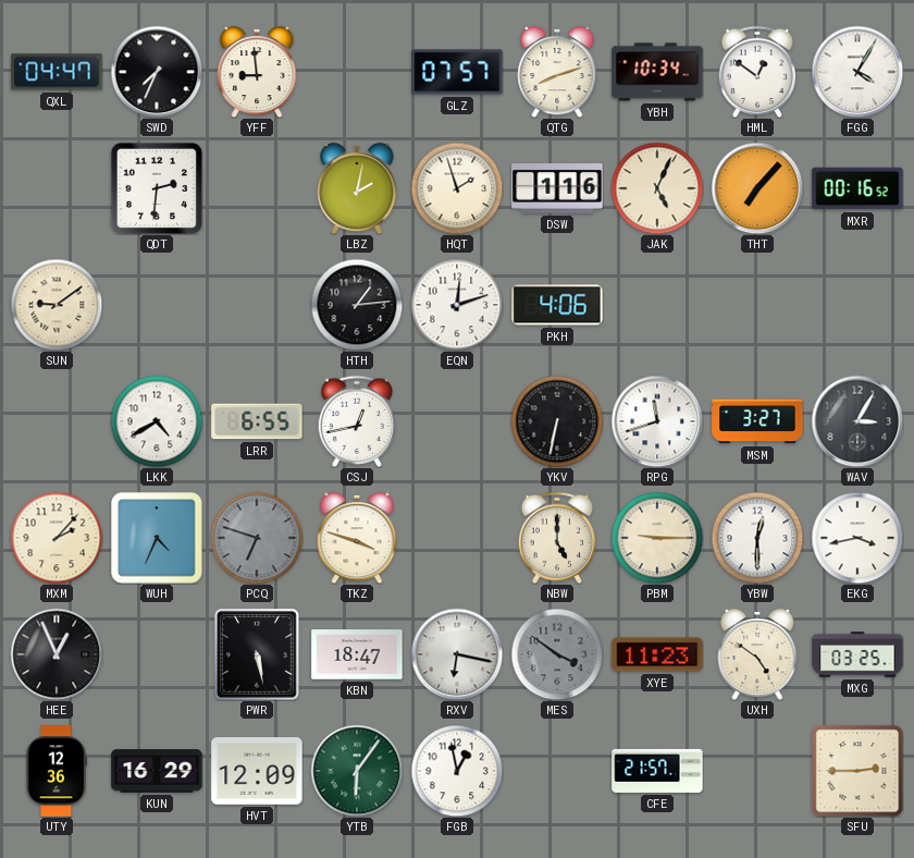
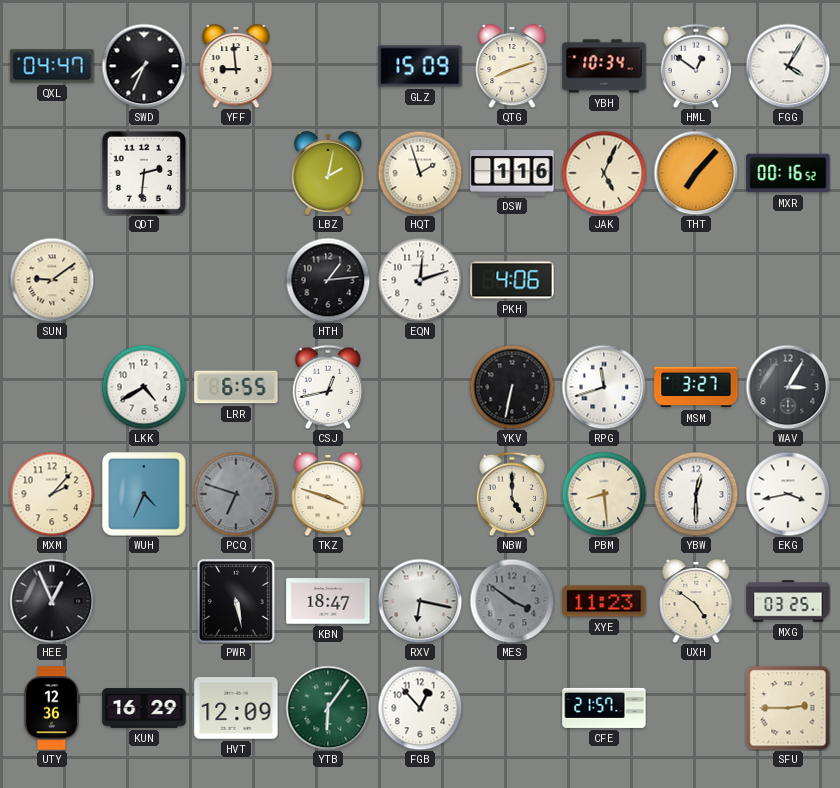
GLZ: 07:57 -> 15:09 (420, 66)
PBM: 9:15 -> 8:29 (604, 494)
FGB: 12:58 -> 12:53 (420, 708)
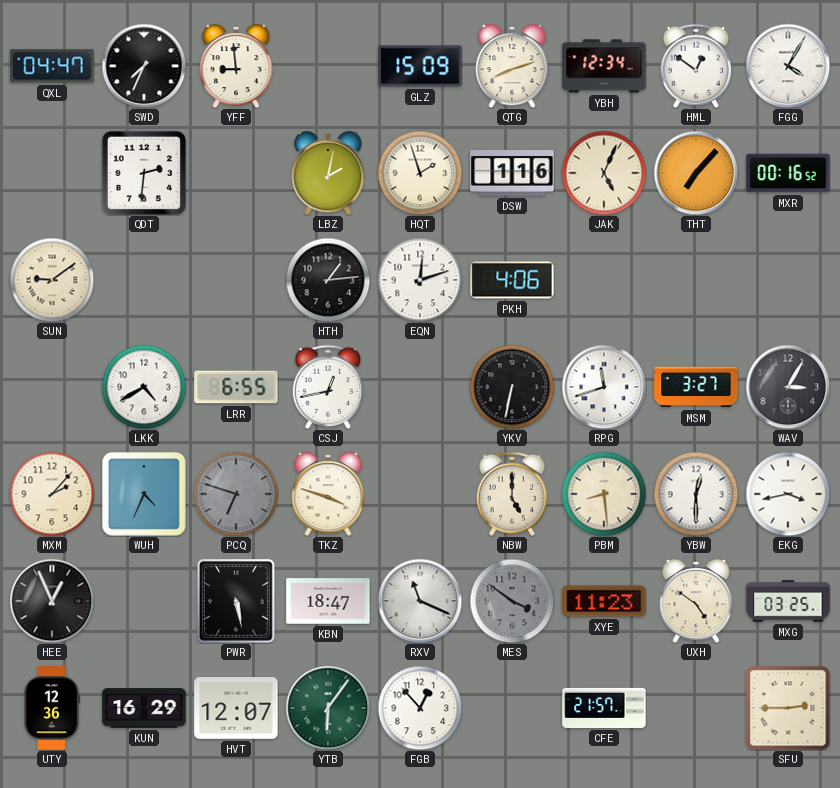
YBH: 10:34 -> 12:34 (604, 66)
RXV: 6:17 -> 11:19 (420, 601)
HVT: 12:09 -> 12:07 (236, 709)
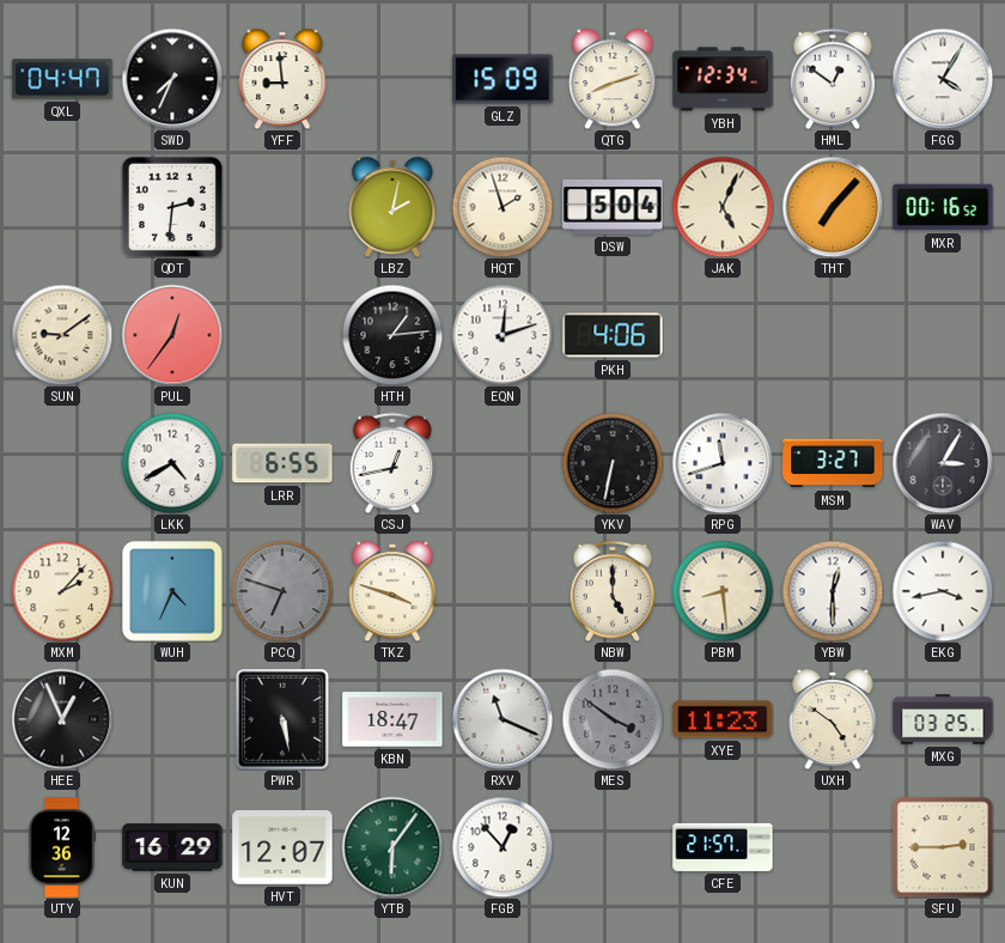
DSW: 1:16 -> 5:04 (613, 207)
PUL: none -> 12:36 (172, 335)
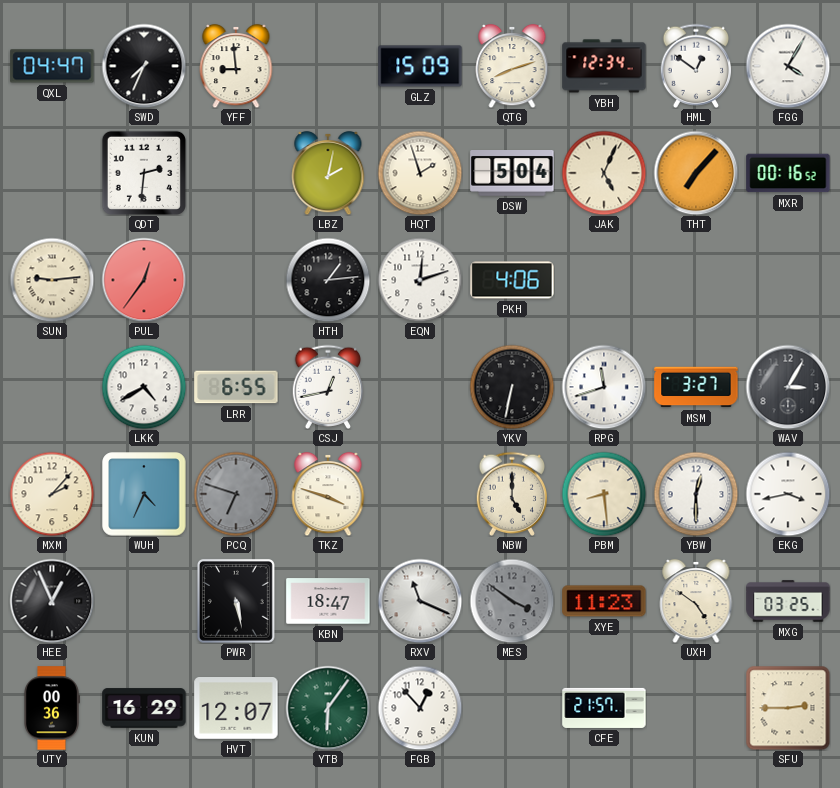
SUN: 9:09 -> 9:14 (52, 280)
UTY: 12:36 -> 00:36 (52, 708)
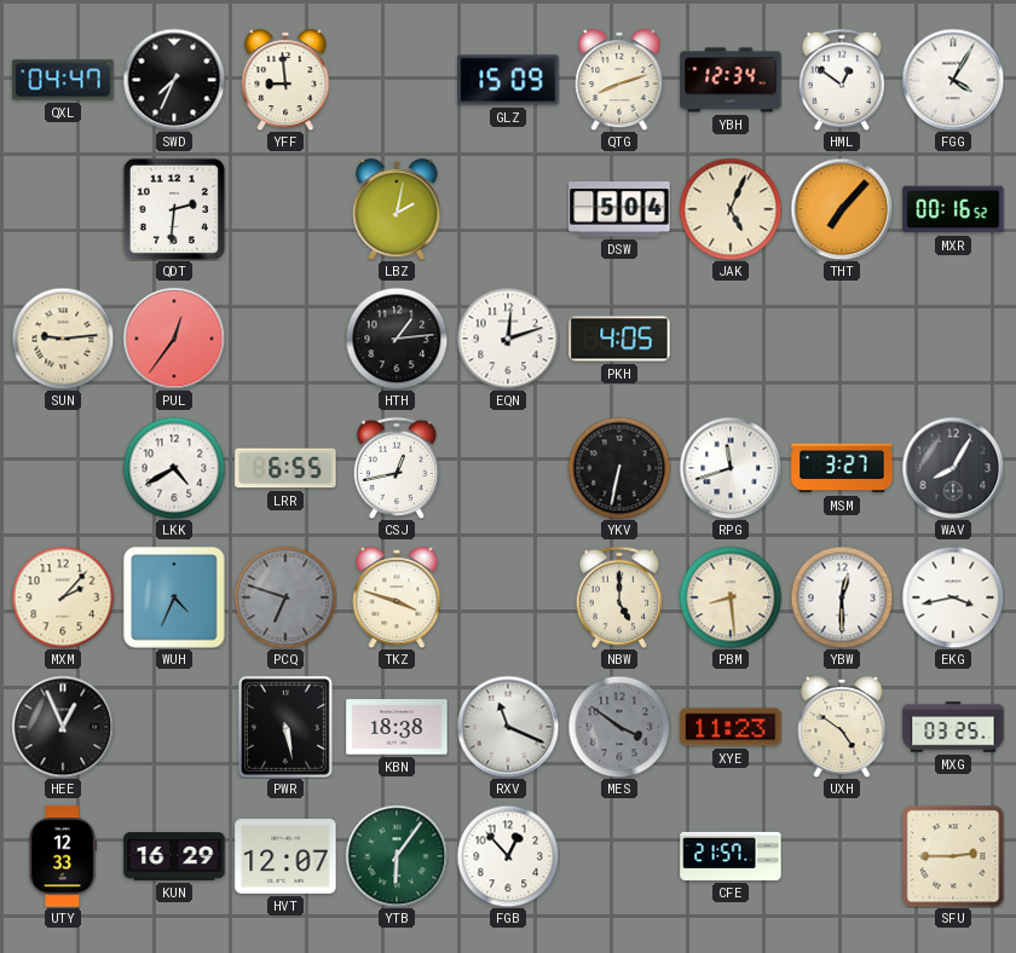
HQT: 1:57 -> none (420, 173)
PKH: 4:06 -> 4:05 (619, 339)
WAV: 3:05 -> 8:05 (953, 468)
KBN: 18:47 -> 18:38 (397, 727)
UTY: 00:36 -> 12:33 (63, 856)
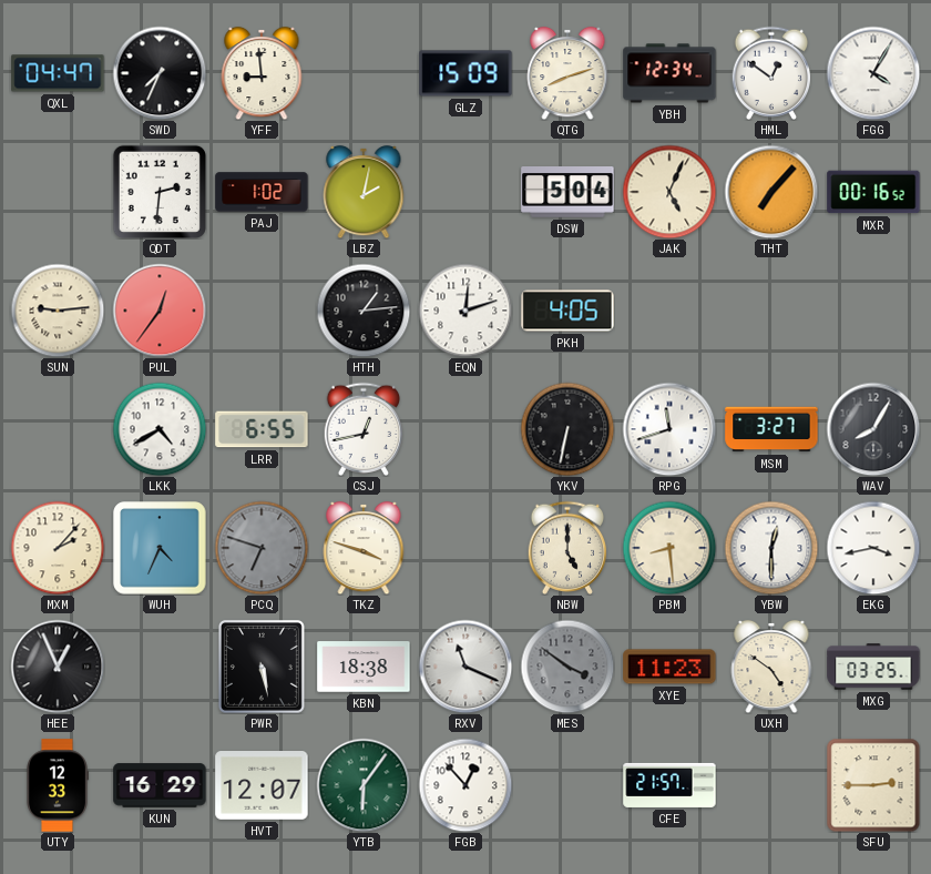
PAJ: none -> 1:02 (262, 192)
